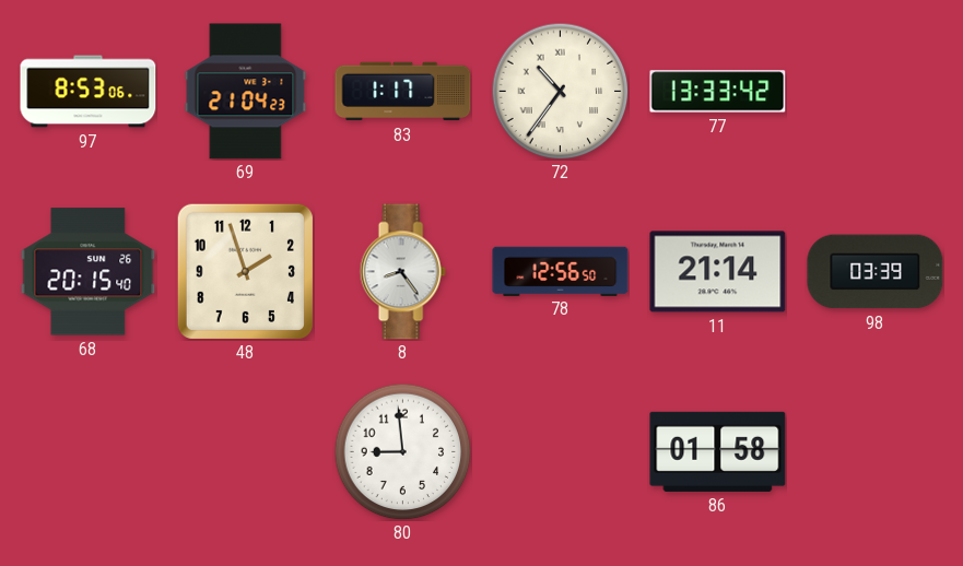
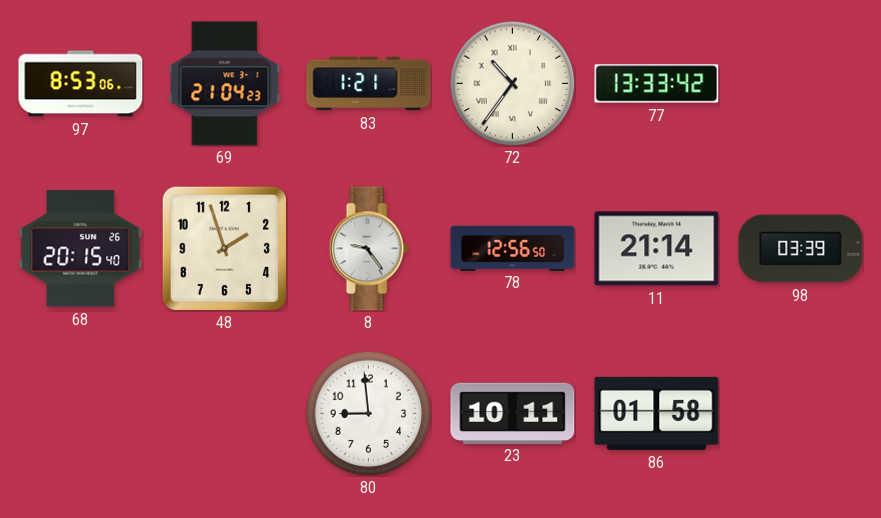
83: 1:17 -> 1:21 (369, 84)
8: 8:24 -> 9:24 (368, 249)
23: none -> 10:11 (513, 413)
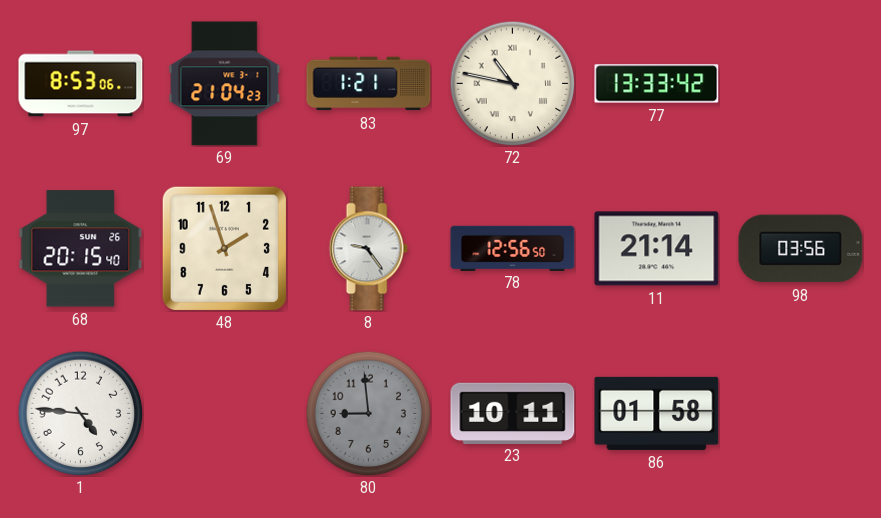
72: 10:36 -> 10:47 (512, 83)
98: 03:39 -> 03:56 (801, 249)
1: none -> 4:46 (80, 413)
80 dial: white -> grey (368, 413)
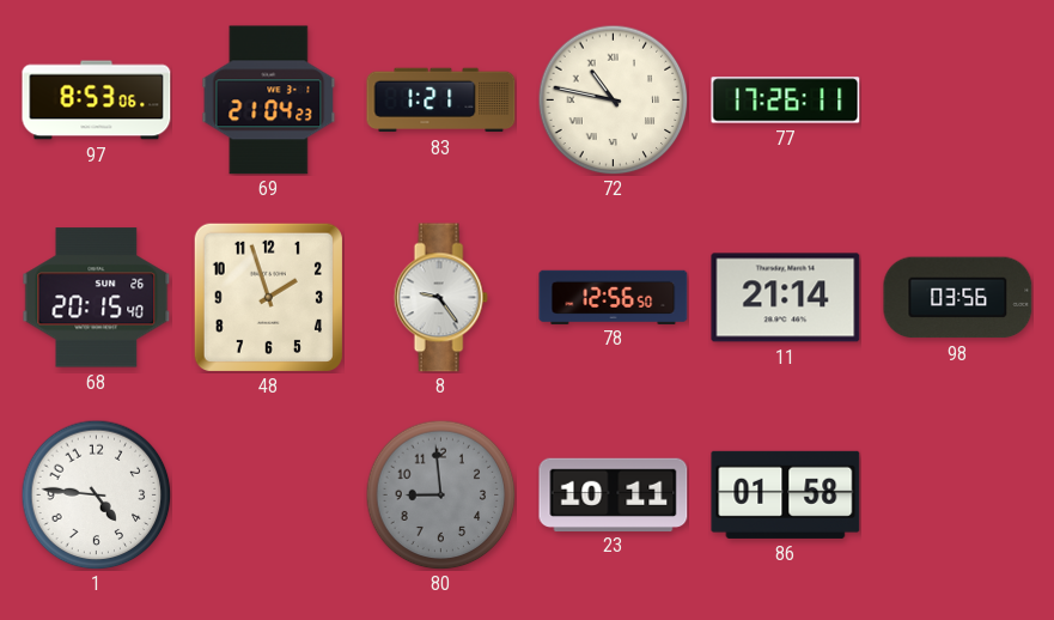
77: 13:33 -> 17:26 (786, 101)
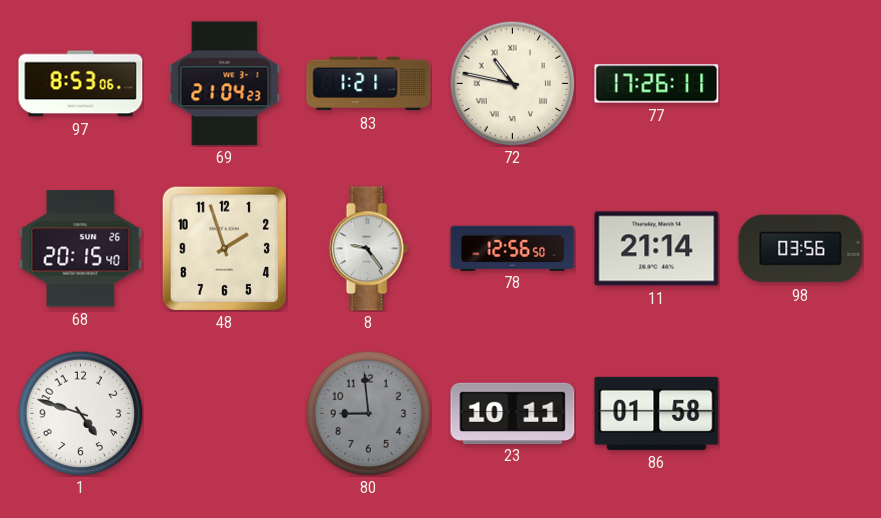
1: 4:46 -> 4:48 (80, 413)
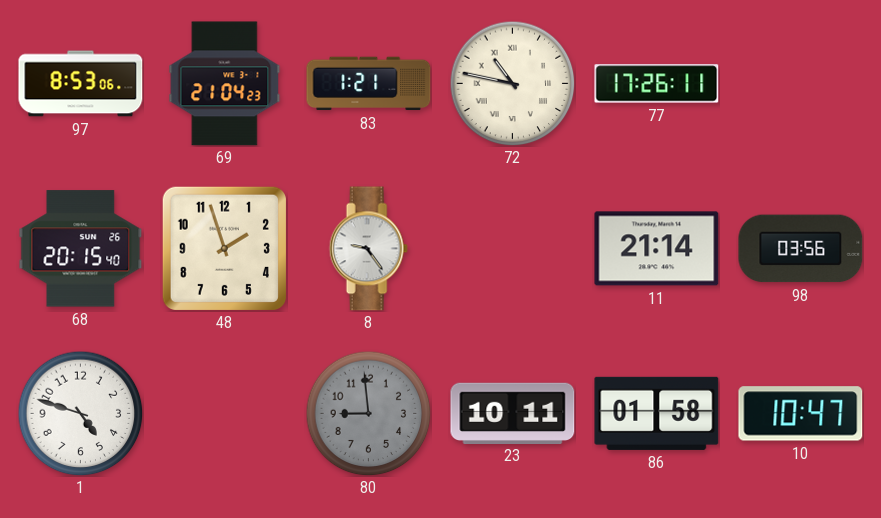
78: 12:56 -> none (513, 248)
10: none -> 10:47 (801, 414)
